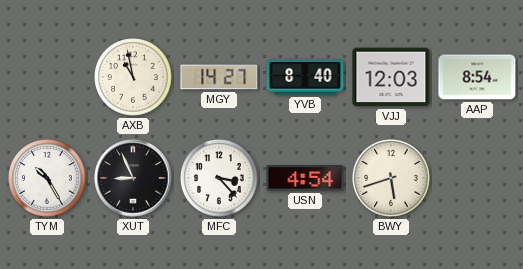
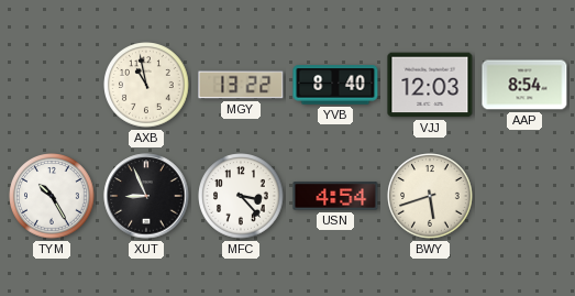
MGY: 14:27 -> 13:22 (241, 85)
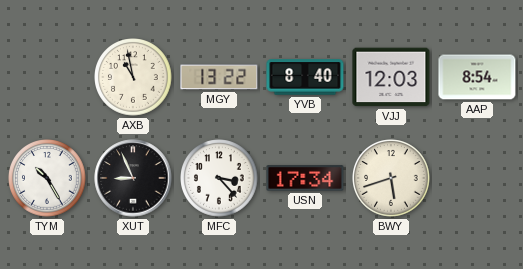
USN: 4:54 -> 17:34 (305, 178)
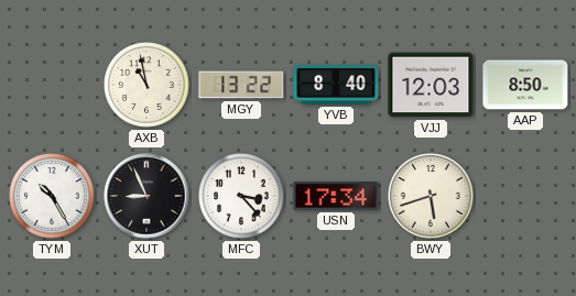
AAP: 8:54 -> 8:50 (525, 85)
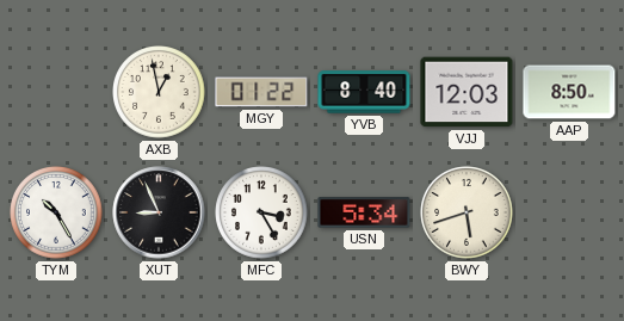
AXB: 10:58 -> 12:58 (159, 92)
MGY: 13:22 -> 01:22 (261, 92)
MFC: 3:23 -> 3:25 (261, 212)
USN: 17:34 -> 5:34 (364, 212)
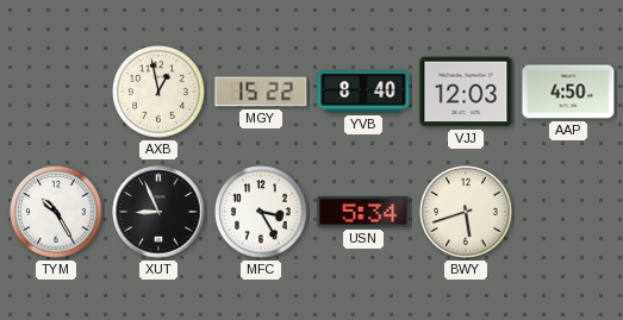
MGY: 01:22 -> 15:22 (261, 92)
AAP: 8:50 -> 4:50 (568, 92)
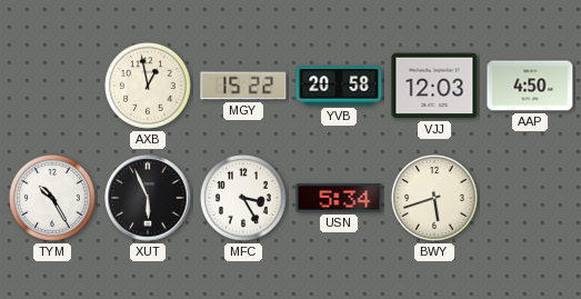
YVB: 8:40 -> 20:58 (339, 86)
XUT: 8:56 -> 5:56 (148, 198)
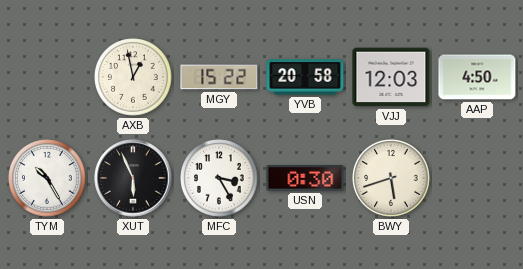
USN: 5:34 -> 0:30 (305, 178)
